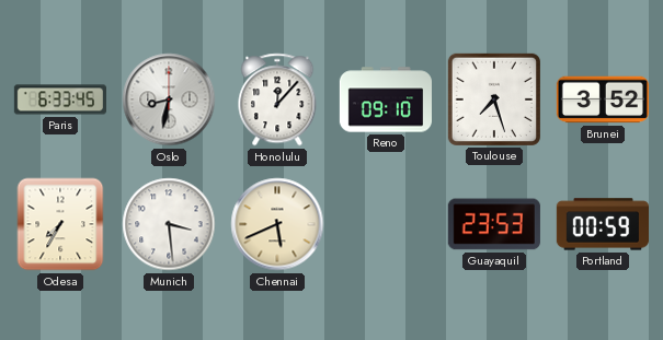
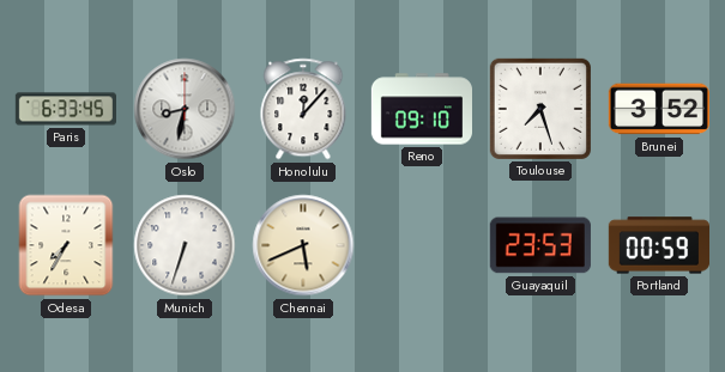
Munich: 3:29 -> 6:33 (185, 245)
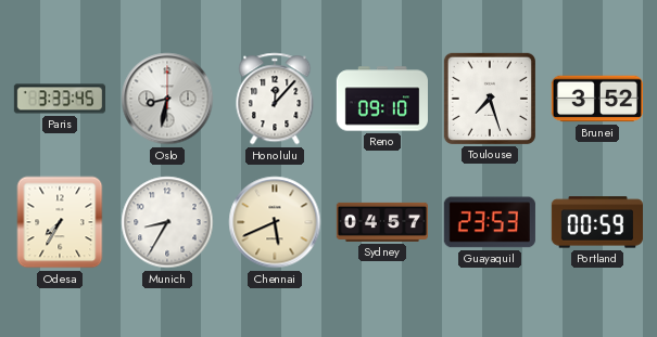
Paris: 6:33 -> 3:33 (59, 99)
Munich: 6:33 -> 8:35 (167, 222)
Sydney: none -> 04:57 (381, 222)
